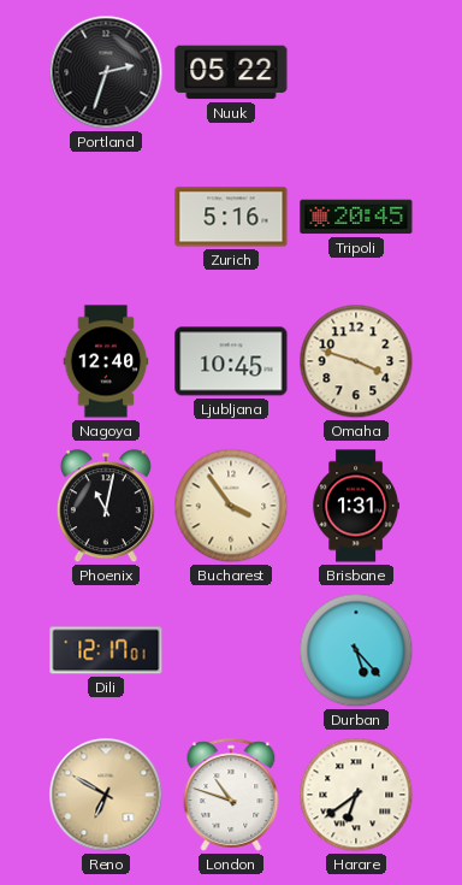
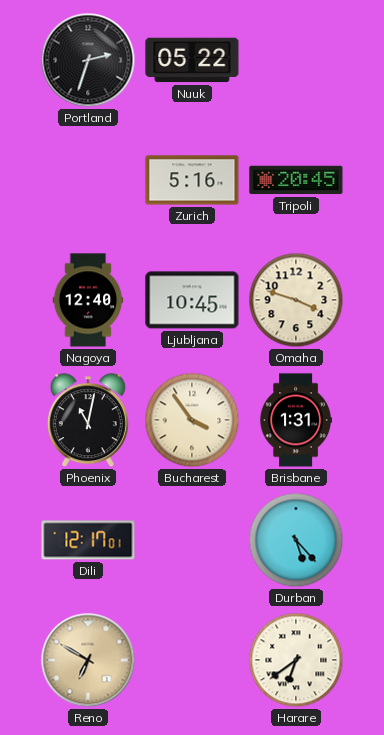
London: 10:48 -> none (231, 795)
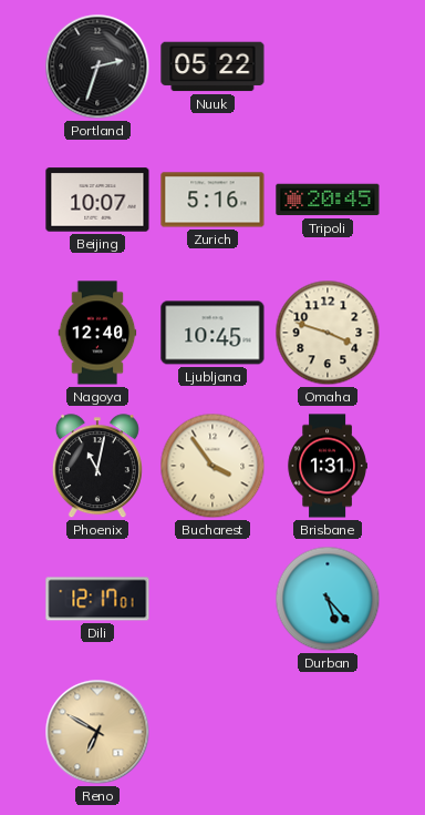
Beijing: none -> 10:07 (97, 200)
Harare: 6:39 -> none (296, 660)
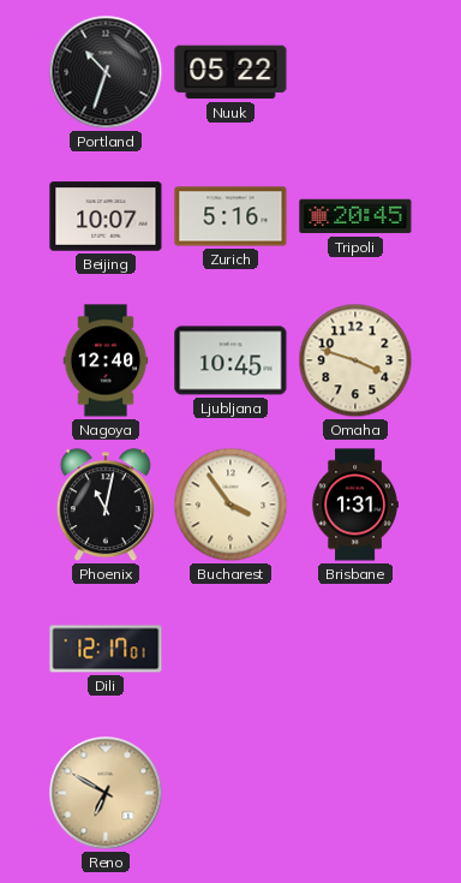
Portland: 2:33 -> 10:33 (106, 72)
Durban: 5:23 -> none (328, 599)
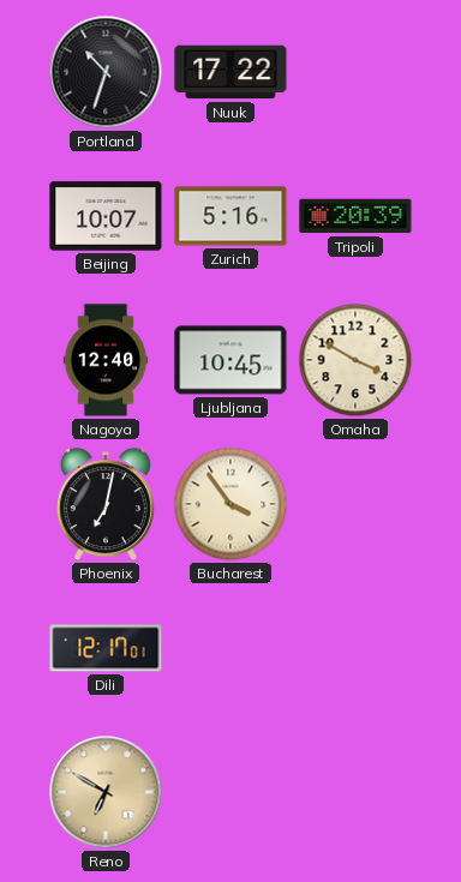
Nuuk: 05:22 -> 17:22 (230, 72)
Tripoli: 20:45 -> 20:39 (355, 216)
Omaha: 3:48 -> 3:50 (355, 360)
Phoenix: 11:02 -> 7:02 (106, 505)
Brisbane: 1:31 -> none (355, 505)
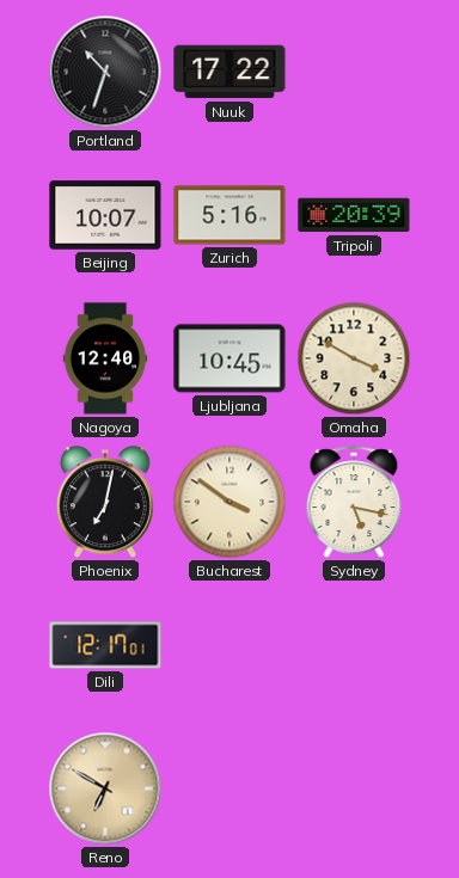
Bucharest: 3:54 -> 3:51 (229, 502)
Sydney: none -> 5:17 (354, 502)
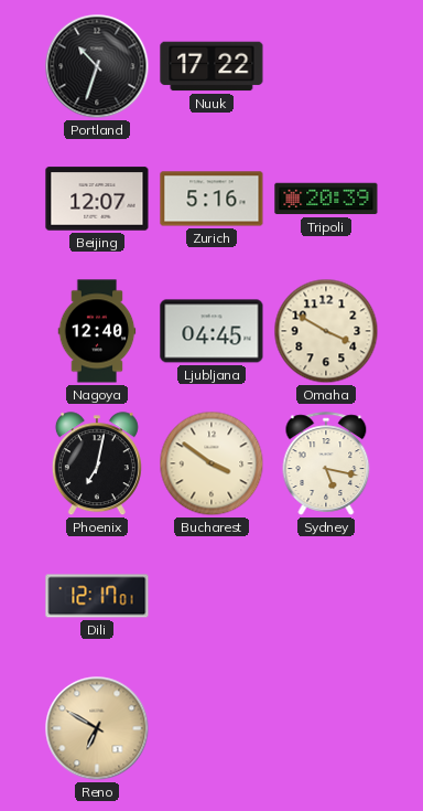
Beijing: 10:07 -> 12:07 (97, 199)
Ljubljana: 10:45 -> 04:45 (211, 331)
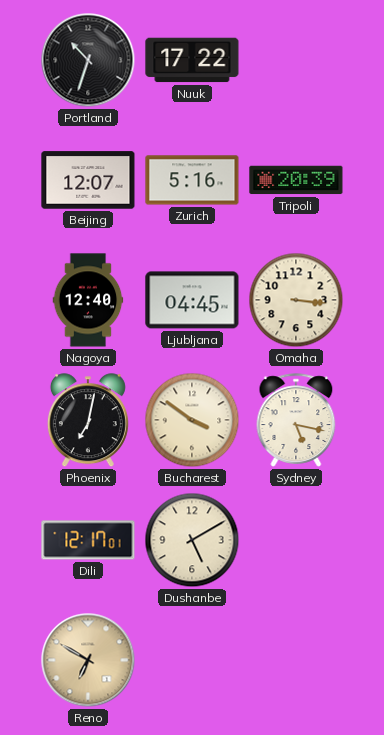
Omaha: 3:50 -> 3:16 (296, 300)
Dushanbe: none -> 5:10 (192, 540)
